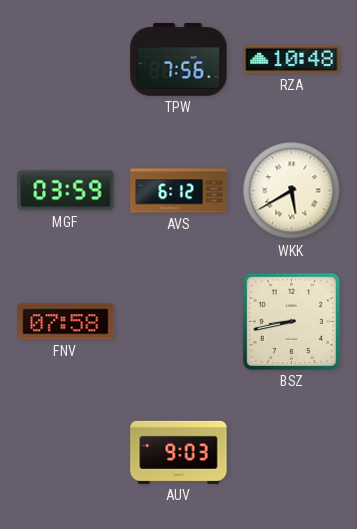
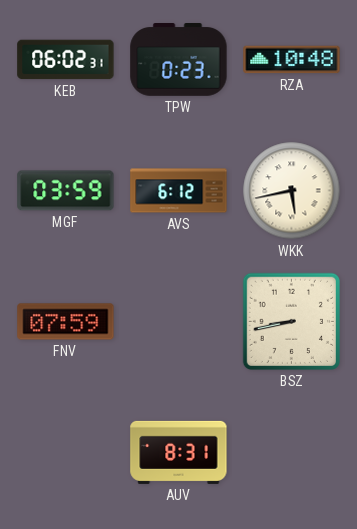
KEB: none -> 06:02 (66, 60)
TPW: 7:56 -> 0:23 (179, 60)
WKK: 5:40 -> 5:43 (292, 191)
FNV: 07:58 -> 07:59 (66, 322)
AUV: 9:03 -> 8:31 (179, 452)
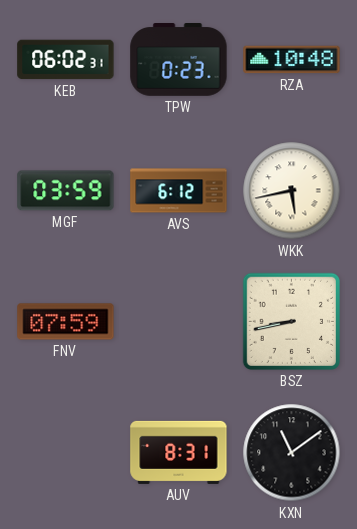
KXN: none -> 11:09 (292, 453)
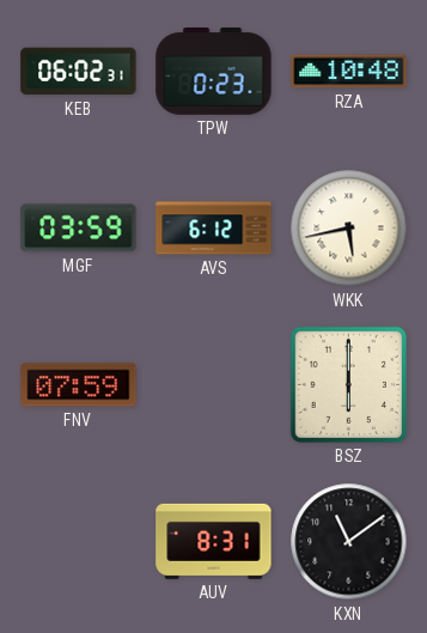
BSZ: 8:43 -> 6:00 (348, 384)
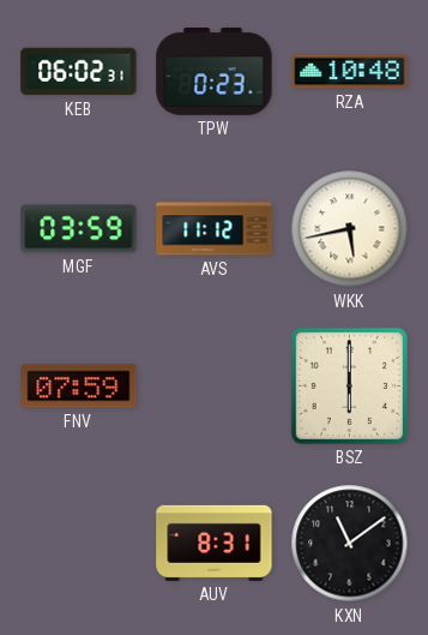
AVS: 6:12 -> 11:12 (215, 229)
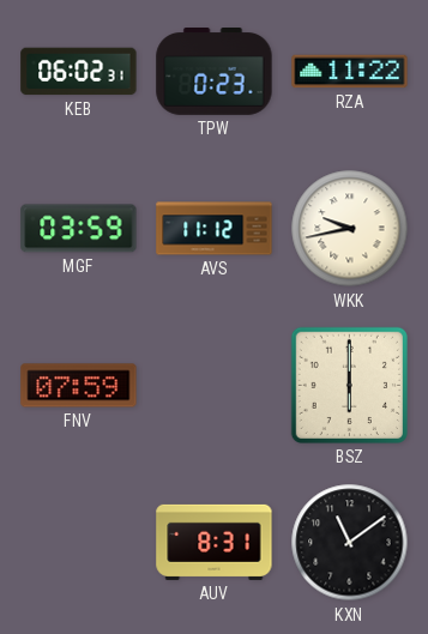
RZA: 10:48 -> 11:22 (350, 72)
WKK: 5:43 -> 9:43 (350, 229)
